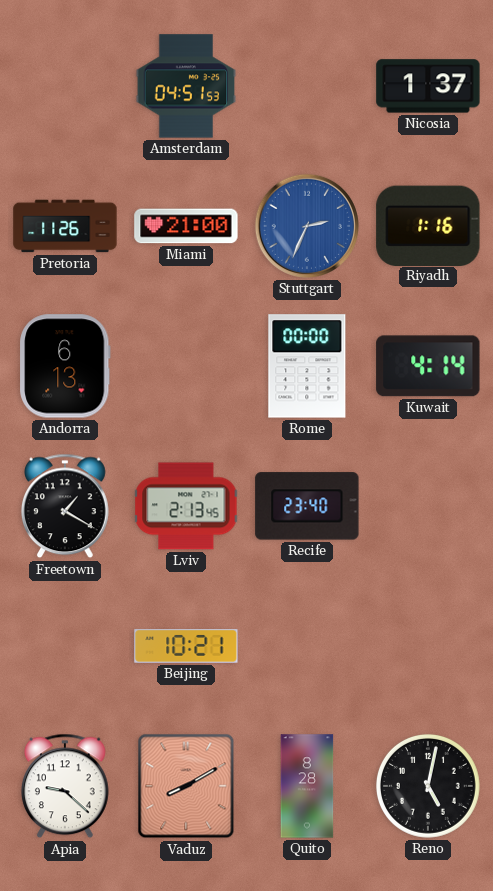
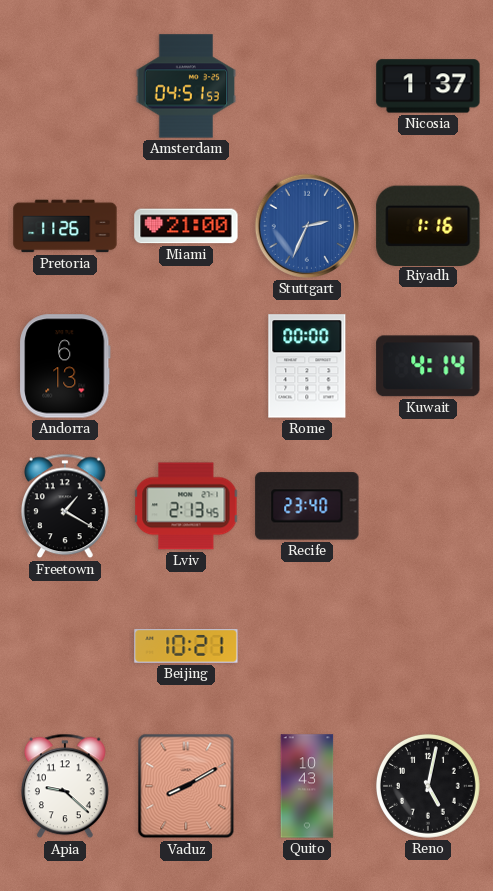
Quito: 8:28 -> 10:43 (307, 786)
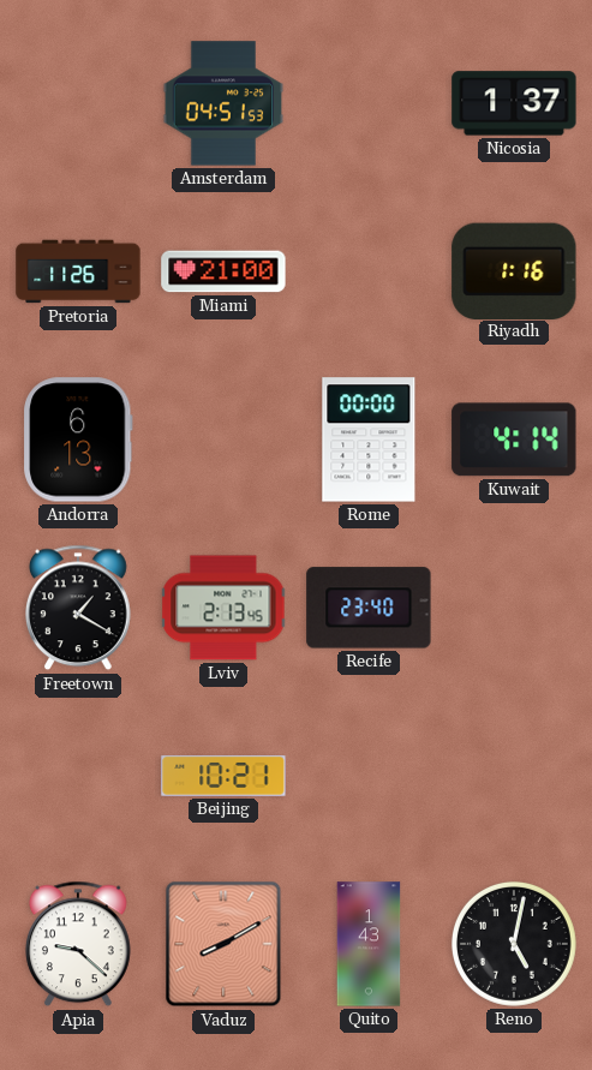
Stuttgart: 2:34 -> none (307, 226)
Quito: 10:43 -> 1:43 (369, 944)
